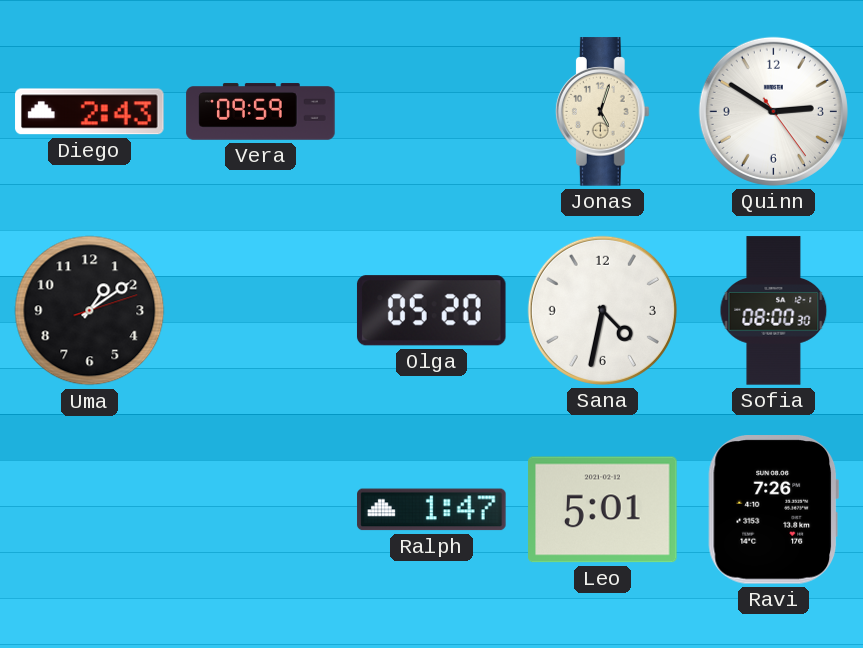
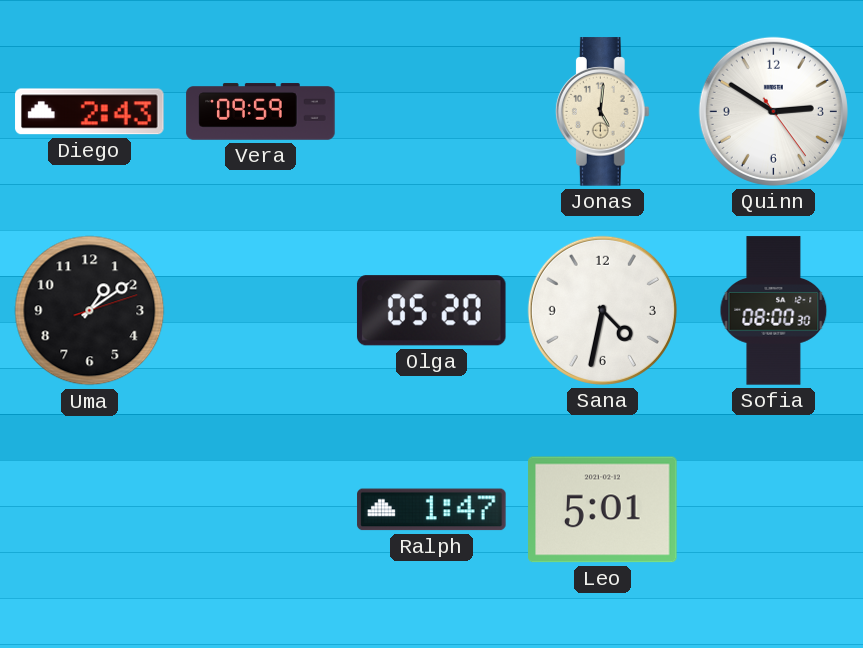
Jonas: 5:03 -> 5:01 (602, 112)
Ravi: 7:26 -> none (773, 510)
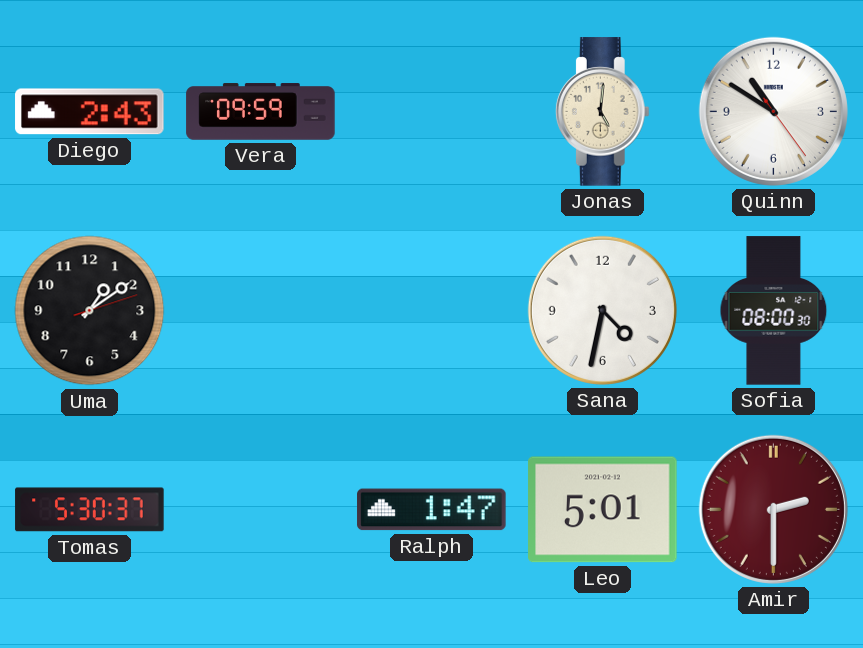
Quinn: 2:50 -> 10:50 (773, 111)
Olga: 05:20 -> none (431, 311)
Tomas: none -> 5:30 (90, 510)
Amir: none -> 2:30 (773, 509)
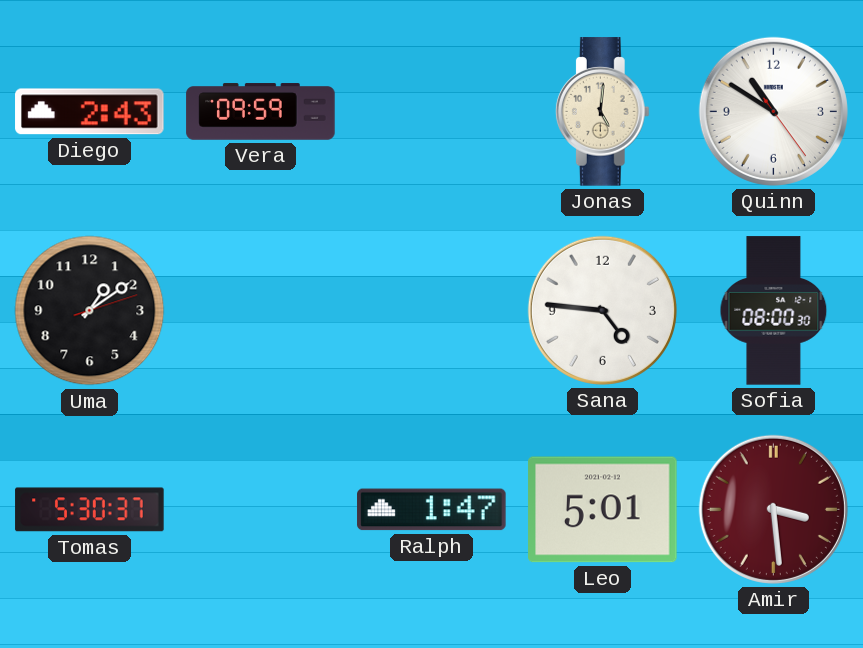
Sana: 4:32 -> 4:46 (602, 310)
Amir: 2:30 -> 3:29 (773, 509)
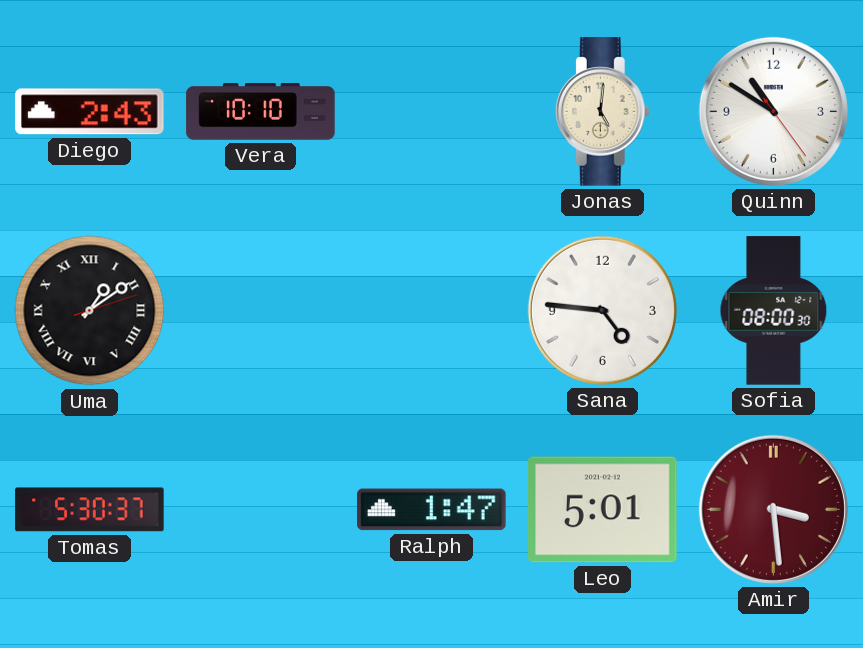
Vera: 09:59 -> 10:10 (261, 112)
Uma numerals: Arabic -> Roman (90, 311)
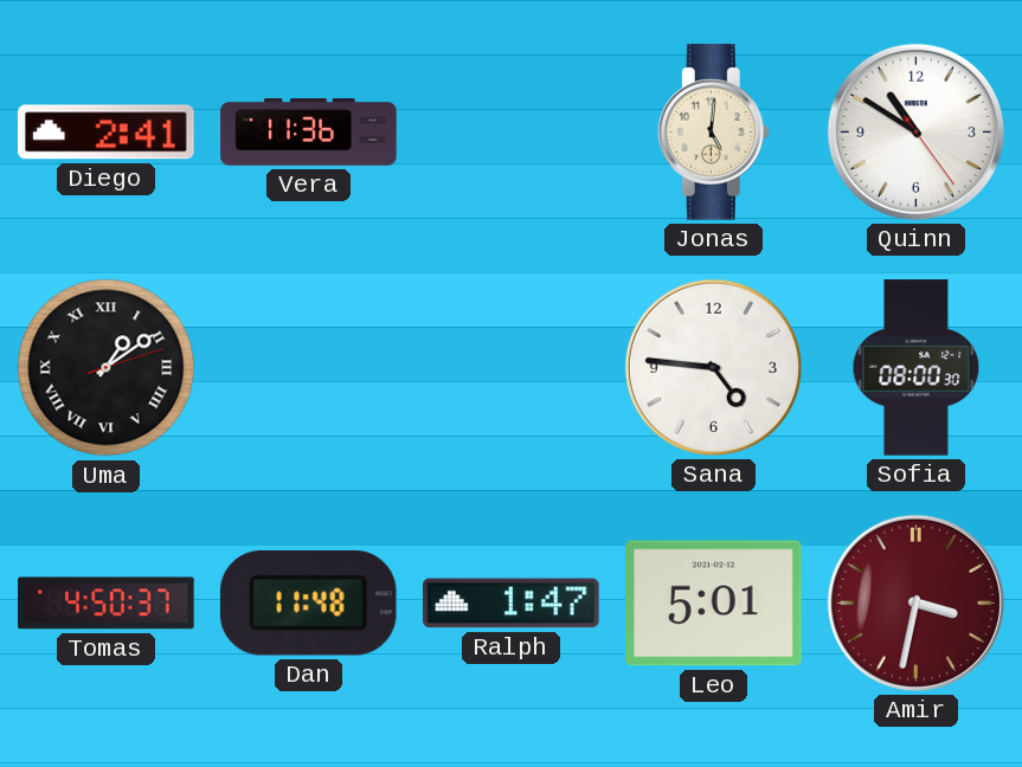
Diego: 2:43 -> 2:41 (107, 133)
Vera: 10:10 -> 11:36 (309, 133)
Tomas: 5:30 -> 4:50 (107, 604)
Dan: none -> 11:48 (308, 602)
Amir: 3:29 -> 3:32 (915, 602)
